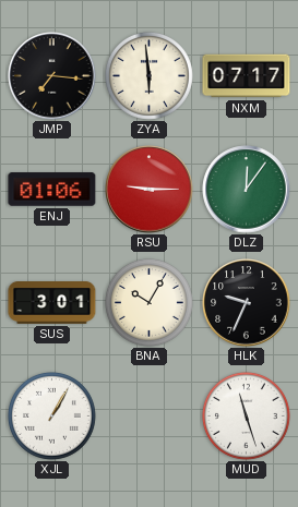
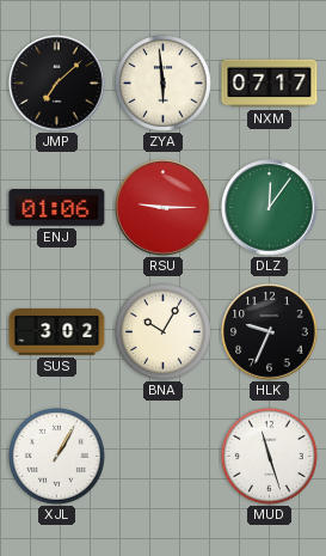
JMP: 7:16 -> 7:08 (57, 84)
SUS: 3:01 -> 3:02 (57, 332)
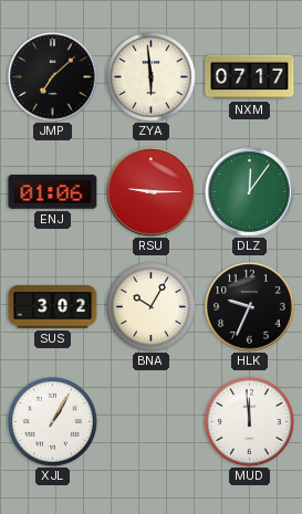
MUD: 11:27 -> 11:59 (249, 421)
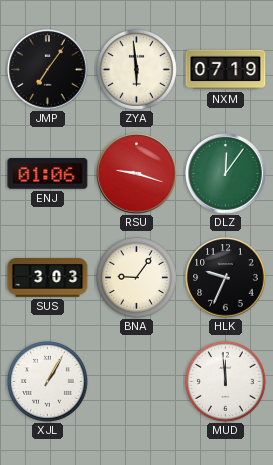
JMP: 7:08 -> 7:06 (48, 70)
NXM: 07:17 -> 07:19 (226, 70)
RSU: 9:15 -> 9:18 (137, 174)
SUS: 3:02 -> 3:03 (48, 278)
BNA: 10:05 -> 9:06 (136, 277)
